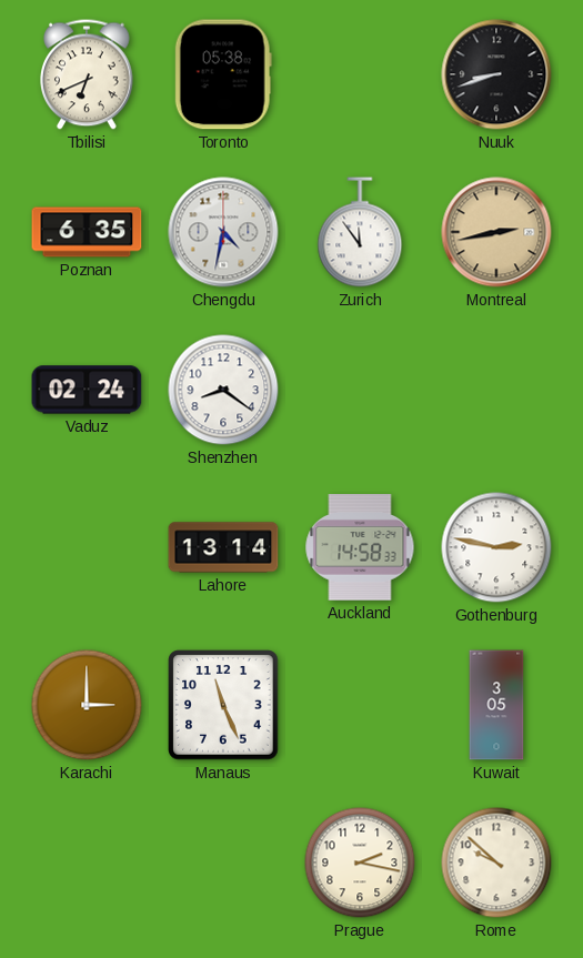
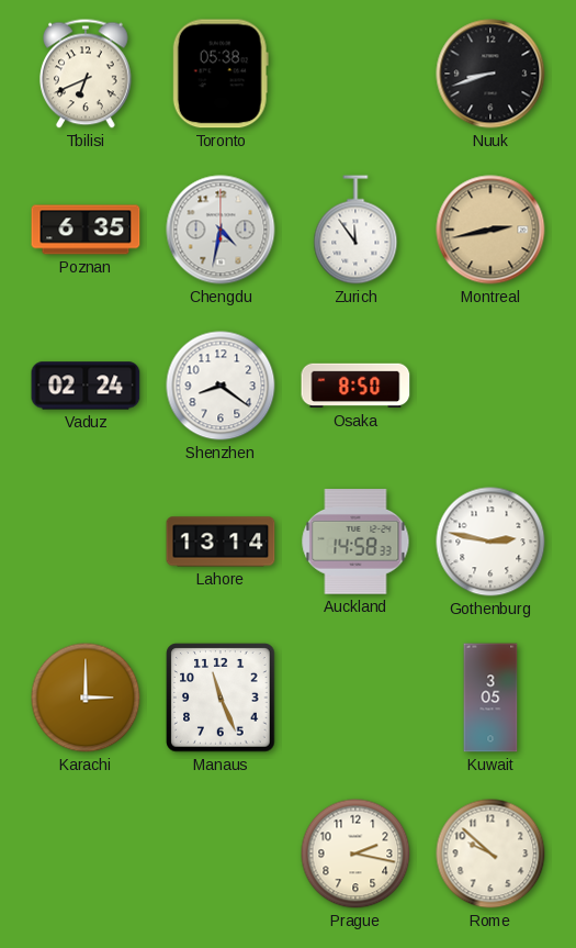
Osaka: none -> 8:50 (355, 386)
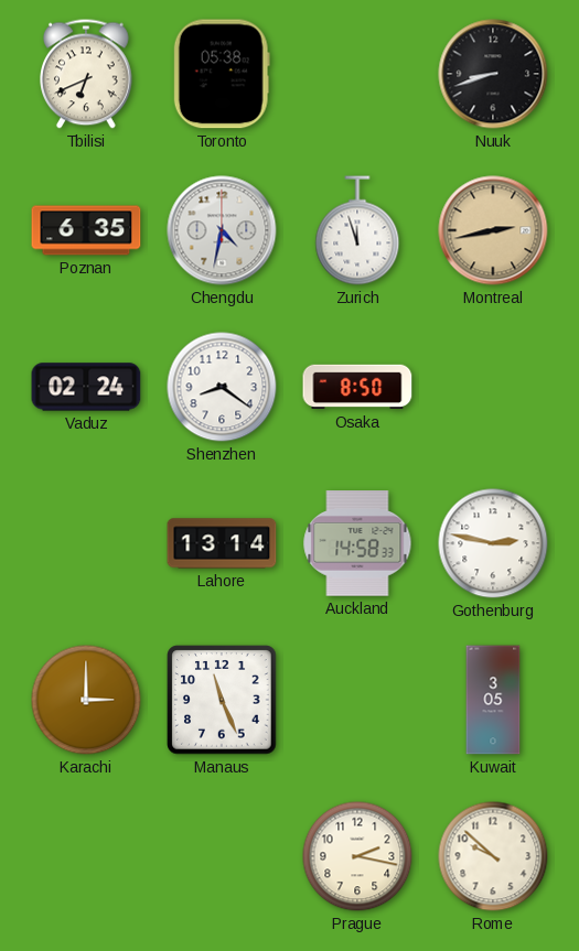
Zurich: 11:54 -> 11:57 (357, 230)
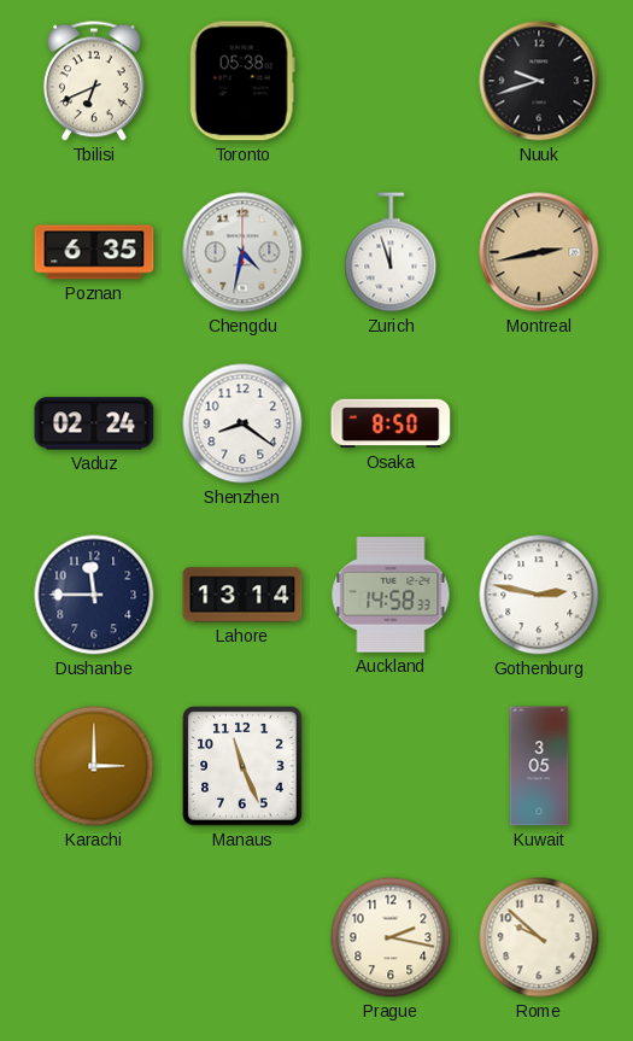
Nuuk: 8:42 -> 9:42 (539, 81)
Dushanbe: none -> 11:45 (94, 595)
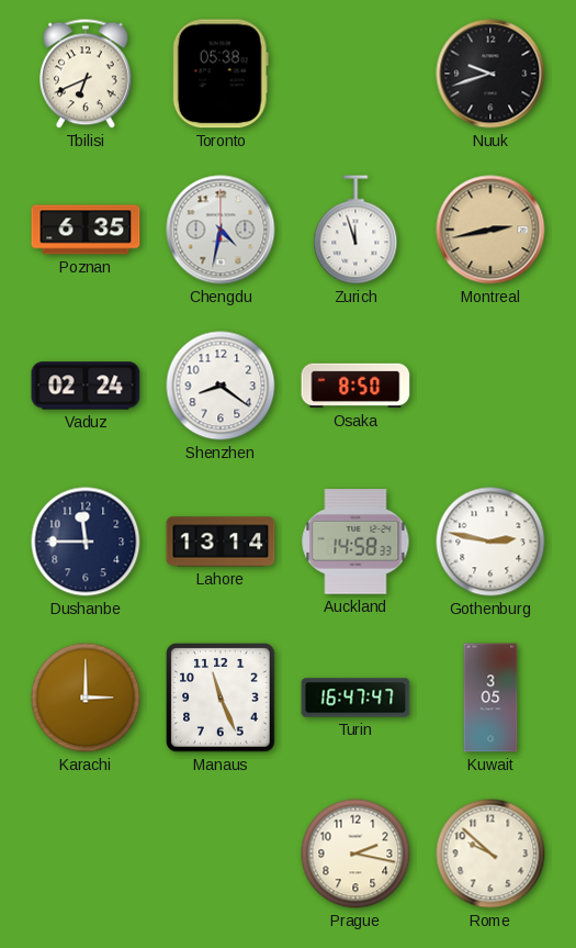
Turin: none -> 16:47 (355, 698)
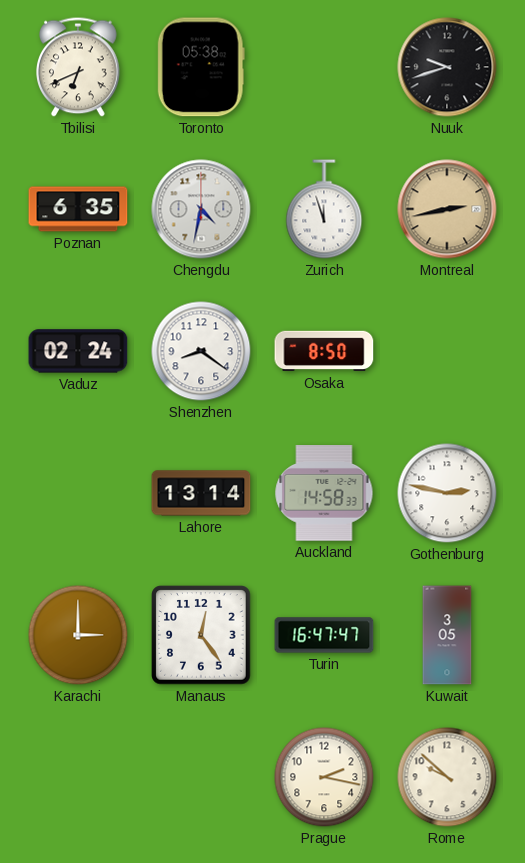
Dushanbe: 11:45 -> none (86, 542)
Manaus: 11:26 -> 12:24 (201, 635)
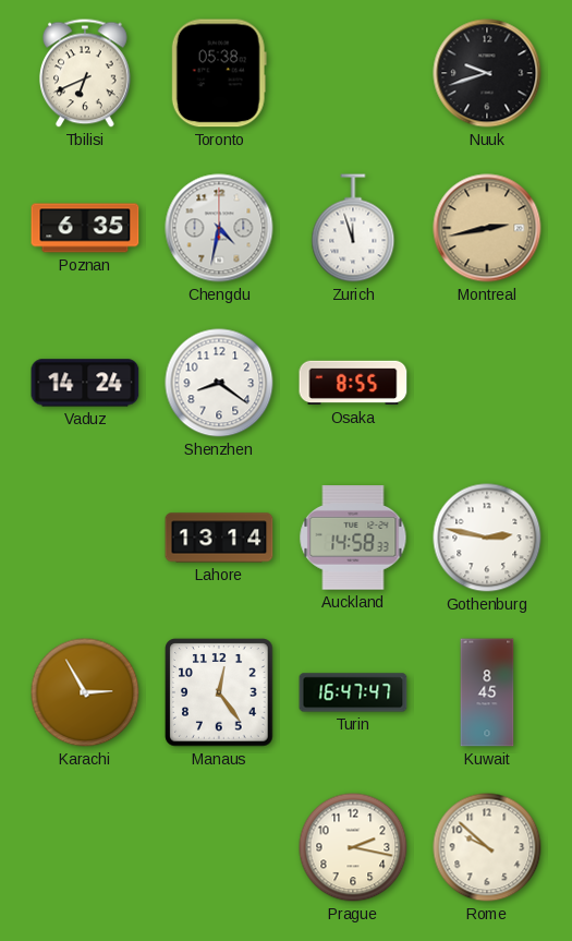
Vaduz: 02:24 -> 14:24 (85, 383)
Osaka: 8:50 -> 8:55 (353, 383)
Karachi: 3:00 -> 2:55 (85, 692)
Kuwait: 3:05 -> 8:45 (487, 692)
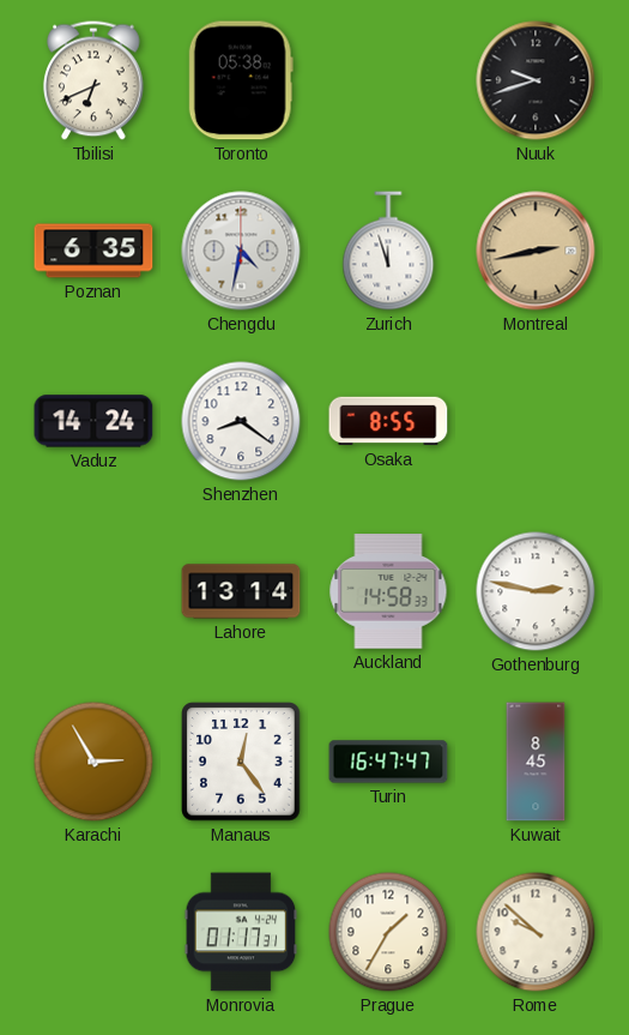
Monrovia: none -> 01:17 (241, 932)
Prague: 2:17 -> 1:35 (388, 932)
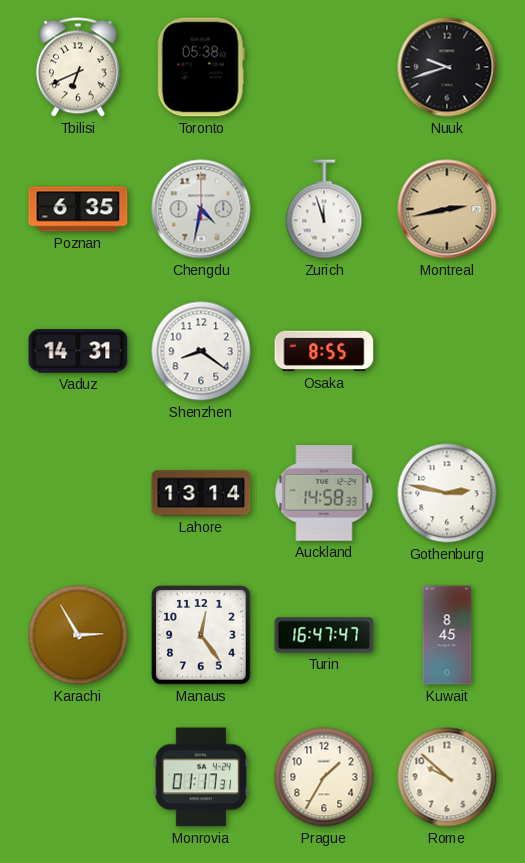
Vaduz: 14:24 -> 14:31 (78, 351)
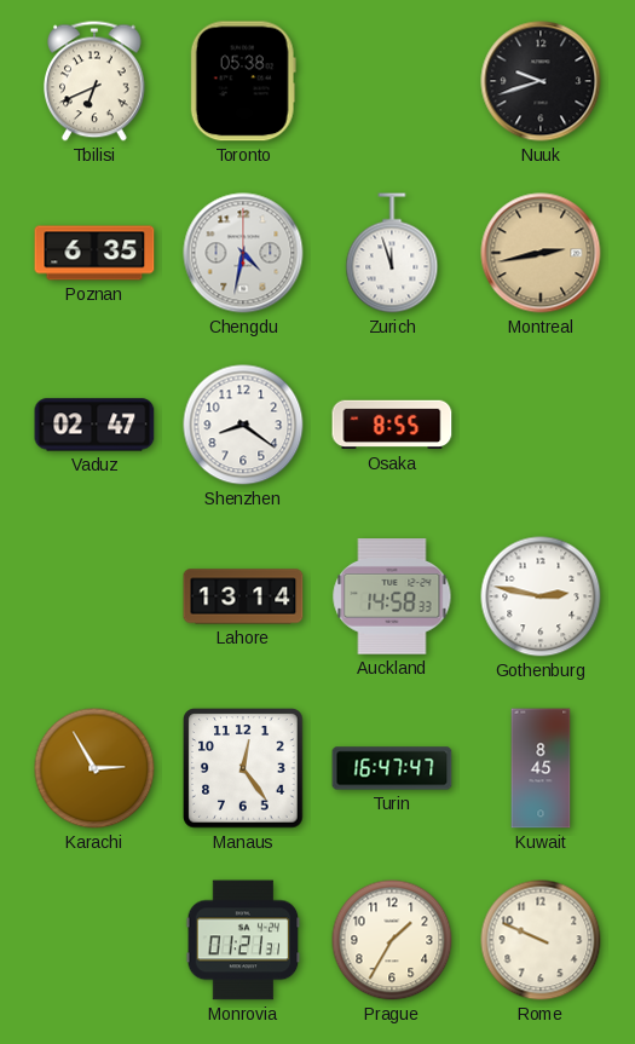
Vaduz: 14:31 -> 02:47 (94, 425)
Monrovia: 01:17 -> 01:21 (243, 940)
Rome: 9:52 -> 9:49 (541, 940)
